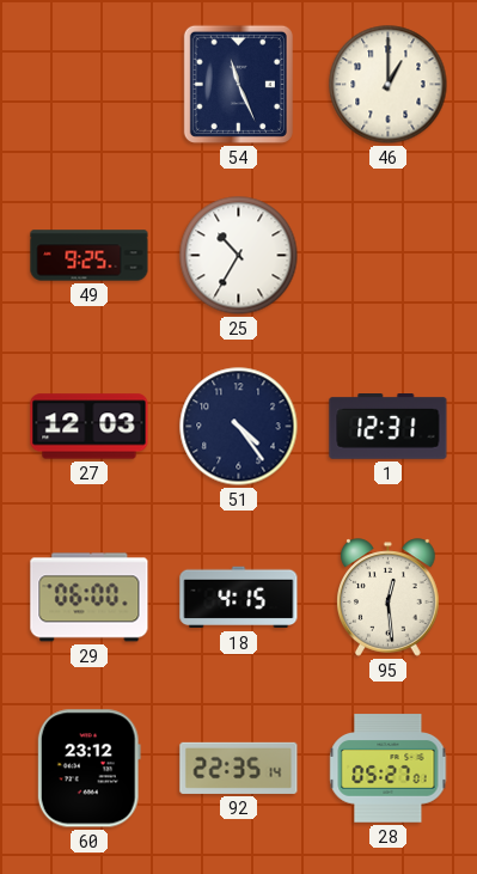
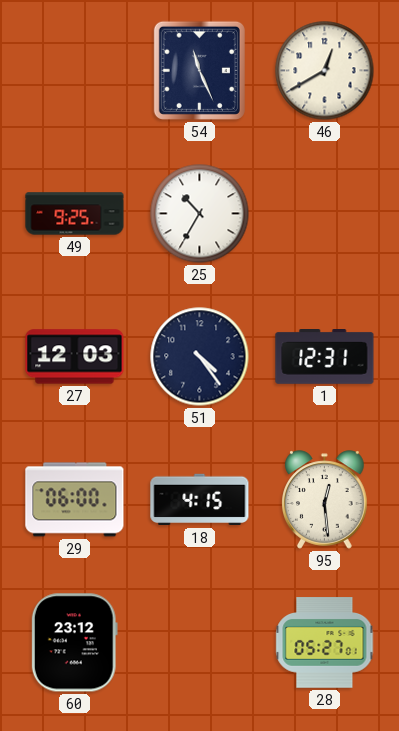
46: 1:00 -> 12:40 (325, 71)
92: 22:35 -> none (239, 768)
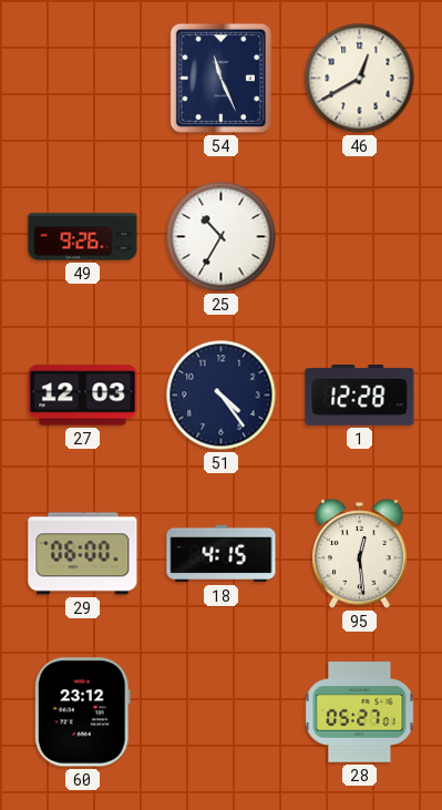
49: 9:25 -> 9:26 (83, 237)
1: 12:31 -> 12:28 (360, 396)
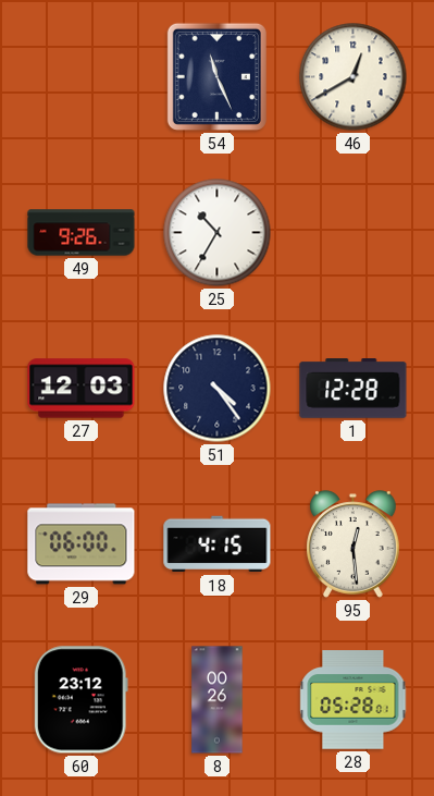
8: none -> 00:26 (218, 700)
28: 05:27 -> 05:28 (354, 700)
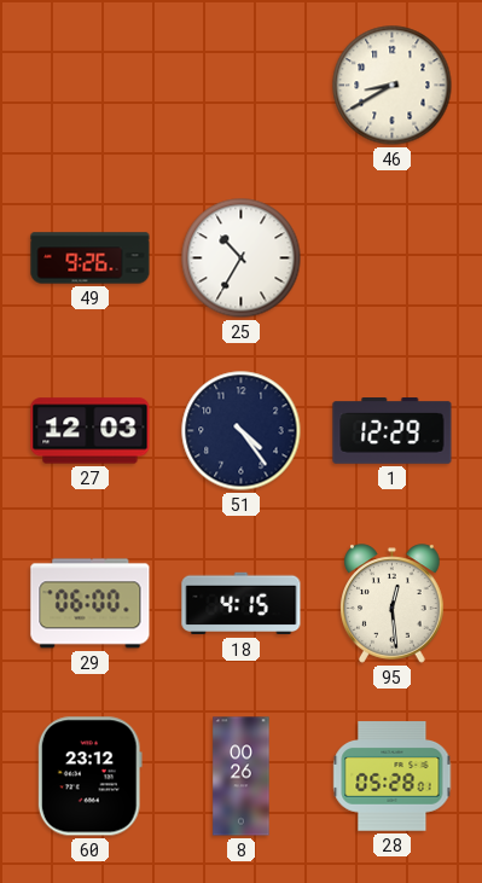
54: 11:26 -> none (216, 76)
46: 12:40 -> 8:40 (393, 86)
1: 12:28 -> 12:29 (393, 431)
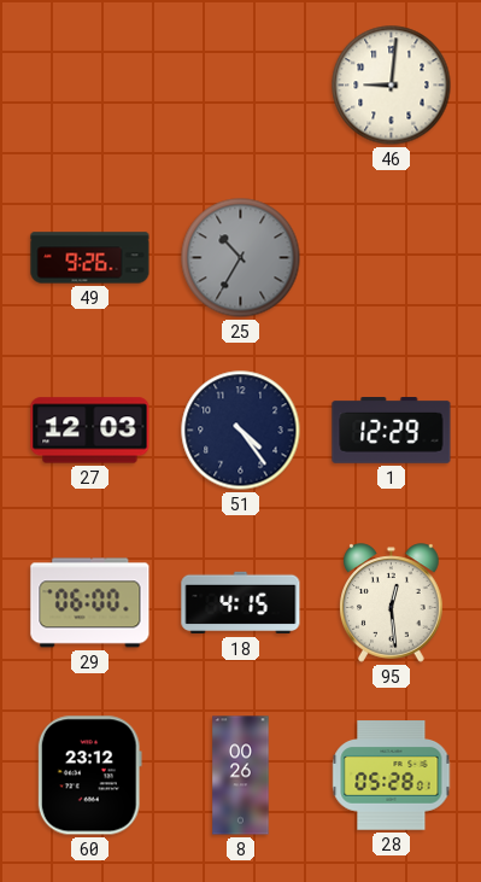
46: 8:40 -> 9:01 (392, 86)
25 dial: white -> grey (241, 258)
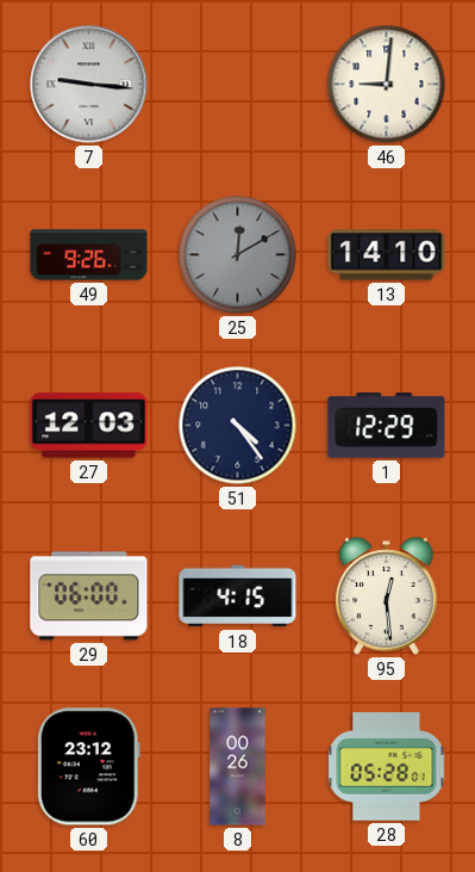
7: none -> 9:16 (89, 85)
25: 10:35 -> 12:10 (238, 255)
13: none -> 14:10 (387, 255)
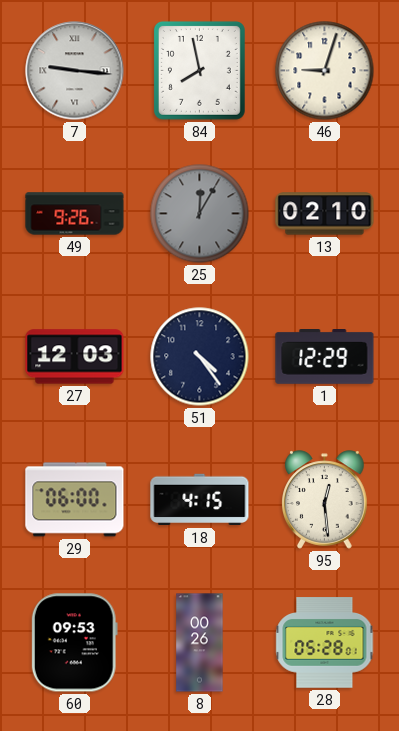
84: none -> 7:58 (199, 70)
46: 9:01 -> 9:03 (325, 71)
25: 12:10 -> 12:05 (200, 214)
13: 14:10 -> 02:10 (325, 214)
60: 23:12 -> 09:53 (74, 643)
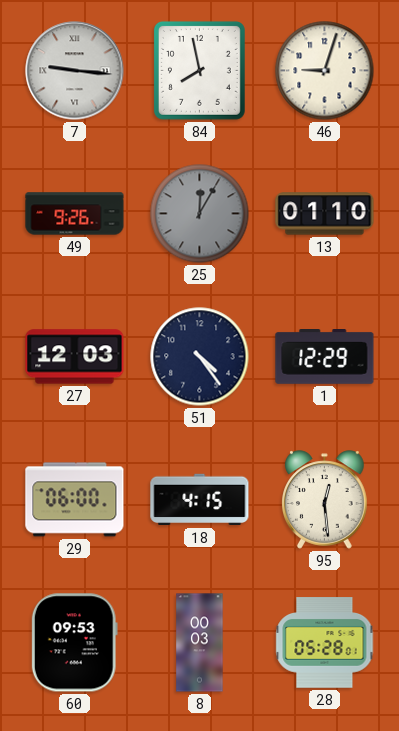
13: 02:10 -> 01:10 (325, 214)
8: 00:26 -> 00:03 (200, 643)
